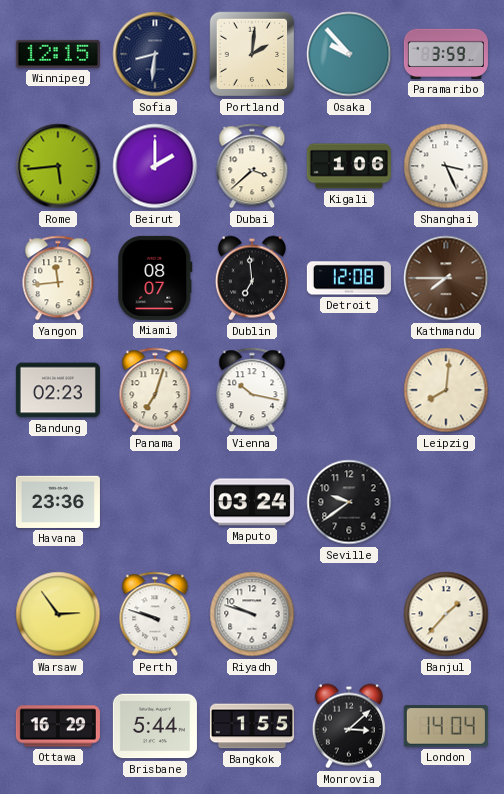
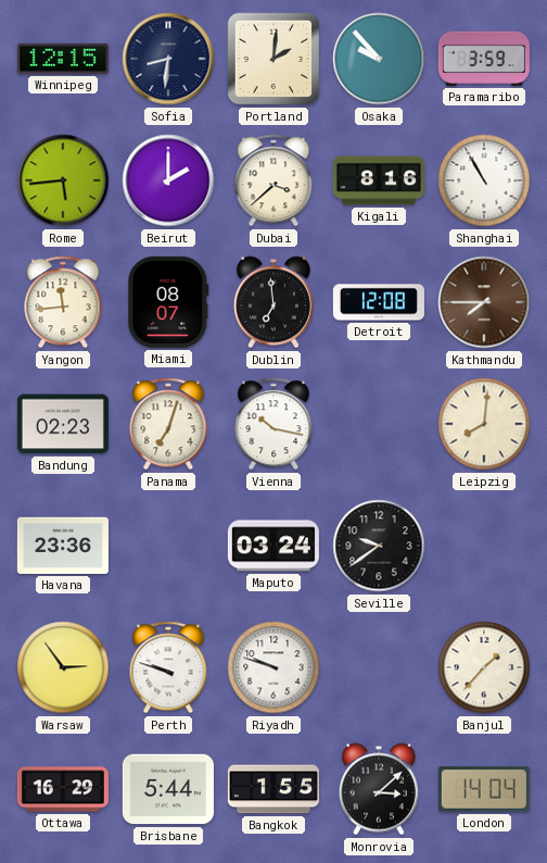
Kigali: 1:06 -> 8:16 (379, 180)
Shanghai: 3:26 -> 10:55 (484, 180)
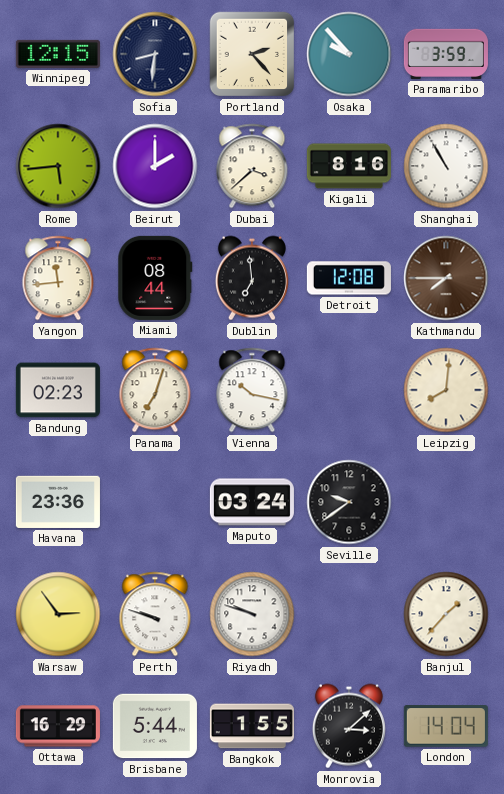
Portland: 2:01 -> 2:23 (252, 54)
Miami: 08:07 -> 08:44 (155, 278)
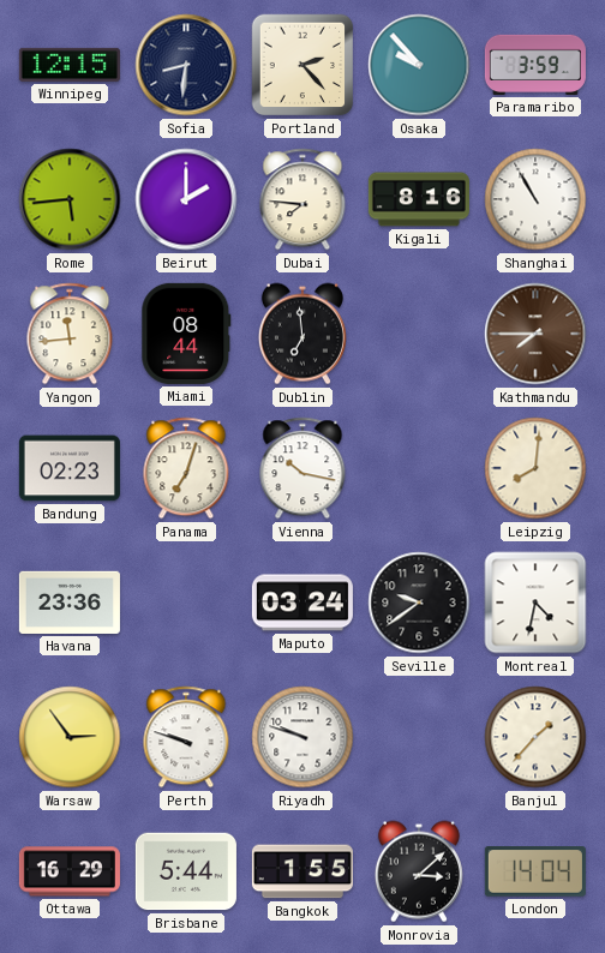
Dubai: 3:38 -> 7:46 (302, 199)
Detroit: 12:08 -> none (349, 278)
Montreal: none -> 4:32 (535, 603)
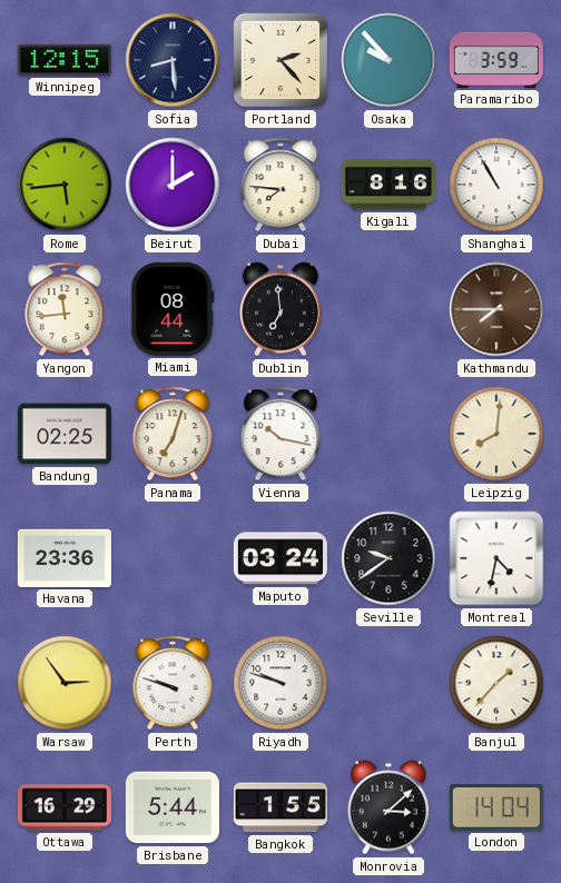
Sofia: 8:31 -> 8:29 (173, 60)
Bandung: 02:23 -> 02:25 (65, 434)
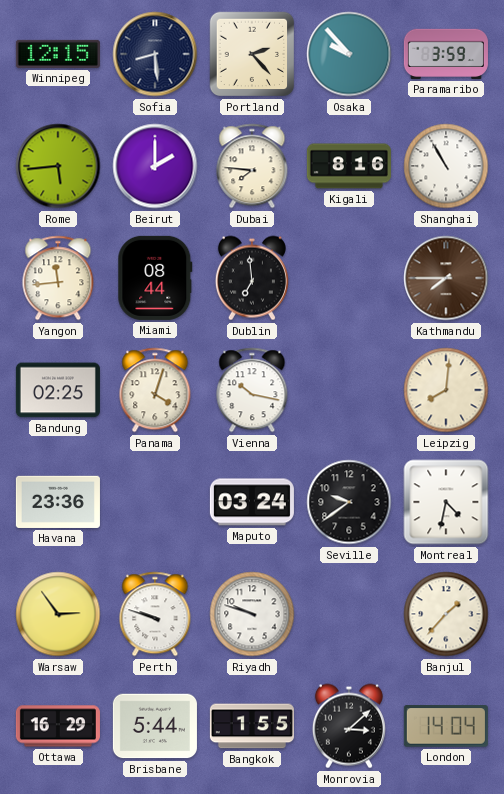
Panama: 7:03 -> 4:03 (155, 390)
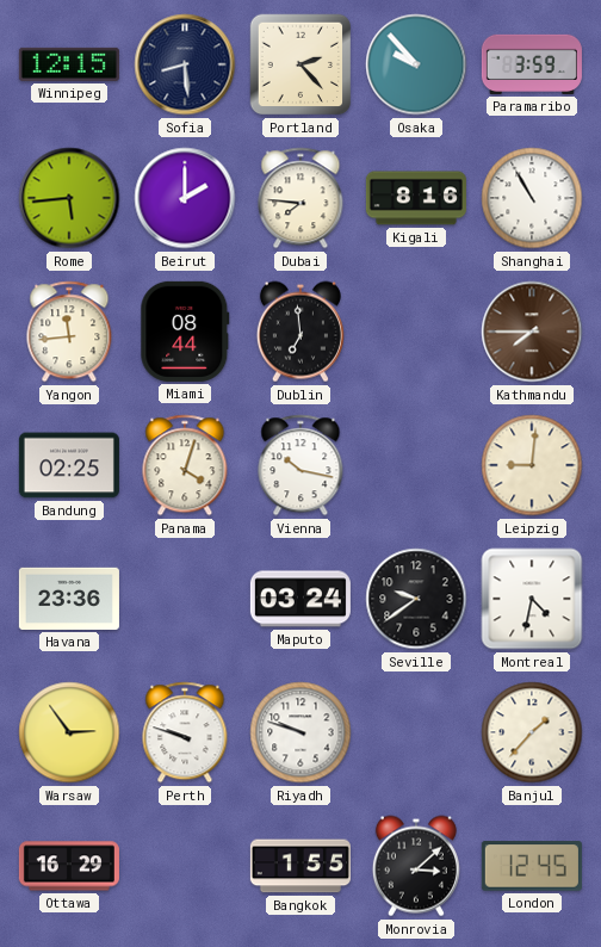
Leipzig: 8:01 -> 9:01 (532, 465)
Brisbane: 5:44 -> none (155, 726)
London: 14:04 -> 12:45 (532, 866)
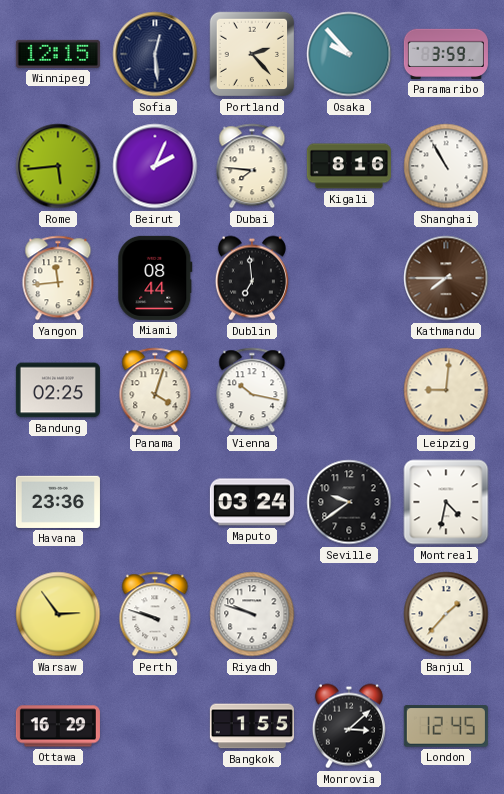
Sofia: 8:29 -> 12:29 (155, 54)
Beirut: 2:00 -> 2:04 (155, 166)
